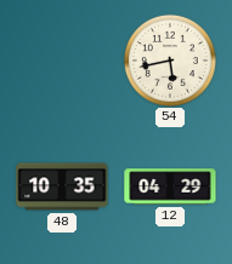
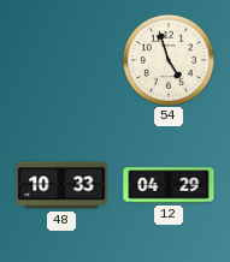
54: 5:43 -> 4:57 (169, 60)
48: 10:35 -> 10:33 (61, 185)
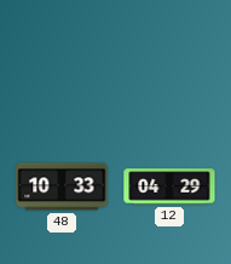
54: 4:57 -> none (169, 60)
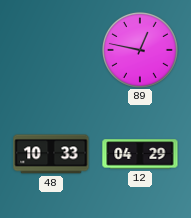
89: none -> 12:47 (140, 50)
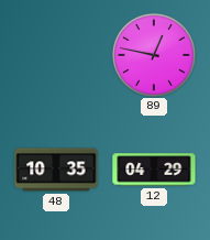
48: 10:33 -> 10:35 (56, 170)
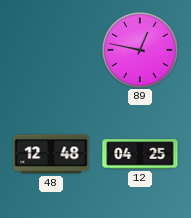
48: 10:35 -> 12:48 (51, 154)
12: 04:29 -> 04:25 (140, 154)
